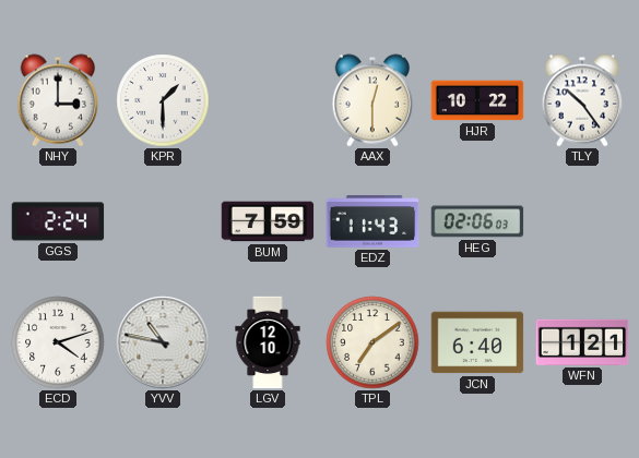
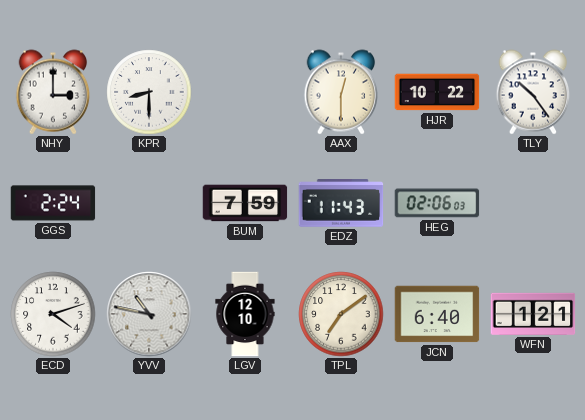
KPR: 1:30 -> 8:30 (149, 92)
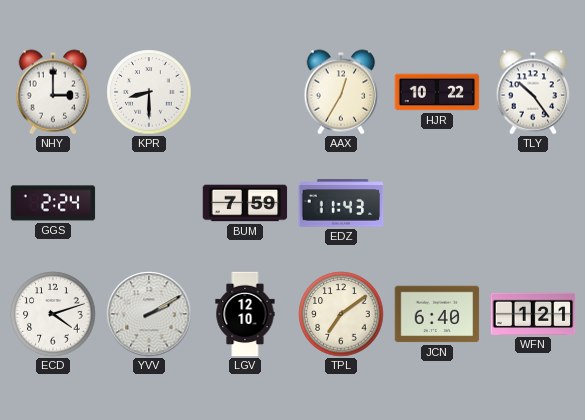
AAX: 12:30 -> 12:35 (341, 92)
HEG: 02:06 -> none (437, 203)
YVV: 10:47 -> 2:10 (149, 314)
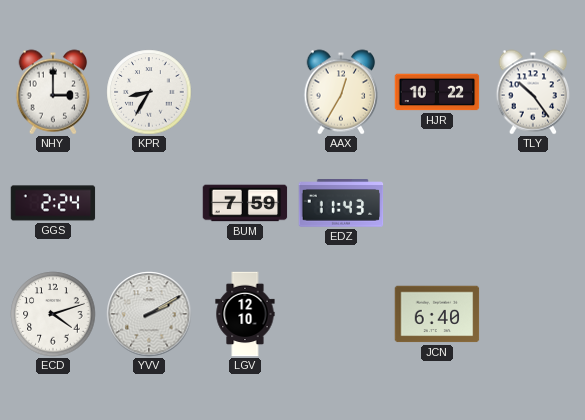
KPR: 8:30 -> 8:35 (149, 92)
TPL: 7:09 -> none (341, 314)
WFN: 1:21 -> none (533, 314)
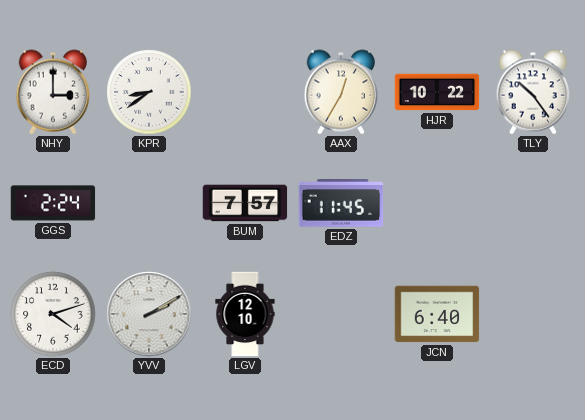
KPR: 8:35 -> 8:39 (149, 92)
BUM: 7:59 -> 7:57 (245, 203)
EDZ: 11:43 -> 11:45 (341, 204)
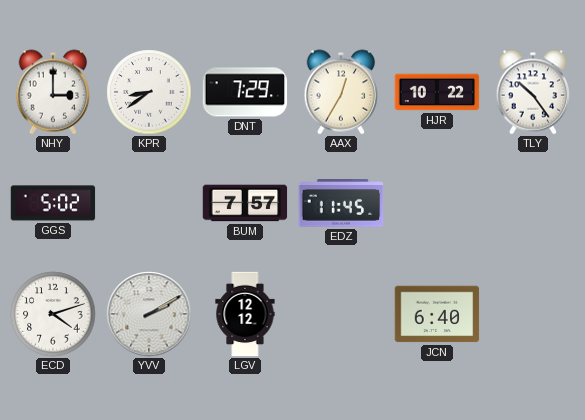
DNT: none -> 7:29 (245, 92)
GGS: 2:24 -> 5:02 (53, 203)
LGV: 12:10 -> 12:12 (245, 314)
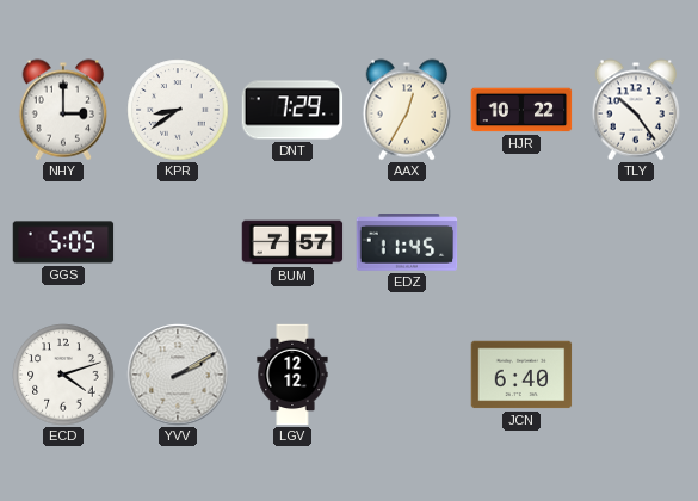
GGS: 5:02 -> 5:05 (63, 242)
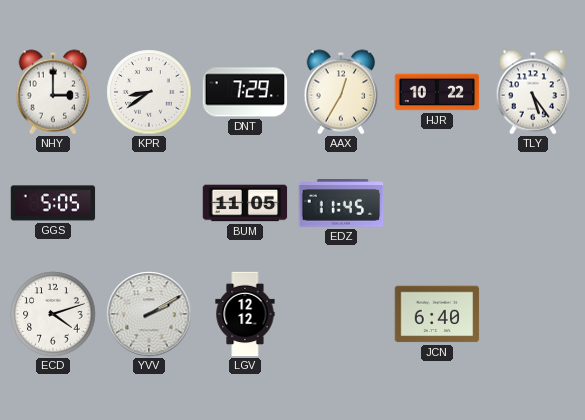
TLY: 10:24 -> 5:24 (533, 92)
BUM: 7:57 -> 11:05 (245, 203)
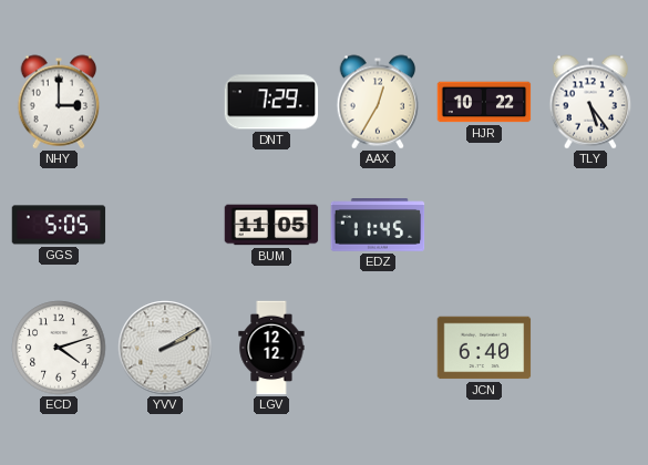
KPR: 8:39 -> none (149, 92)
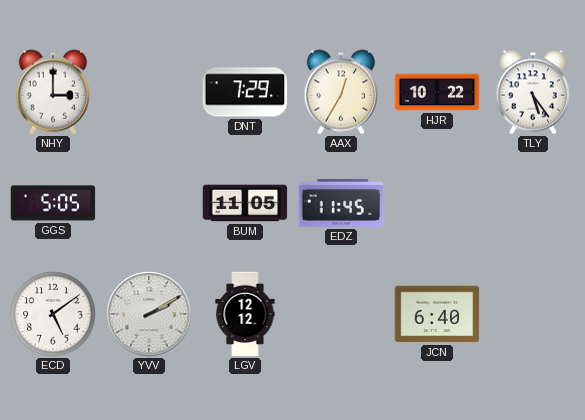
ECD: 4:12 -> 5:09 (53, 314)
